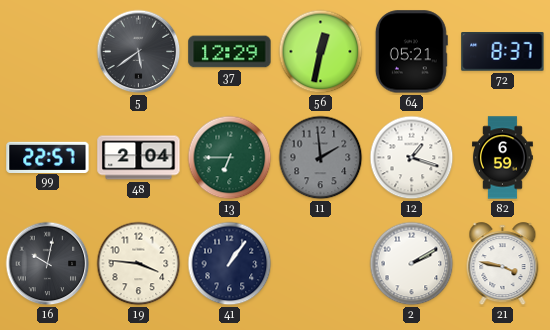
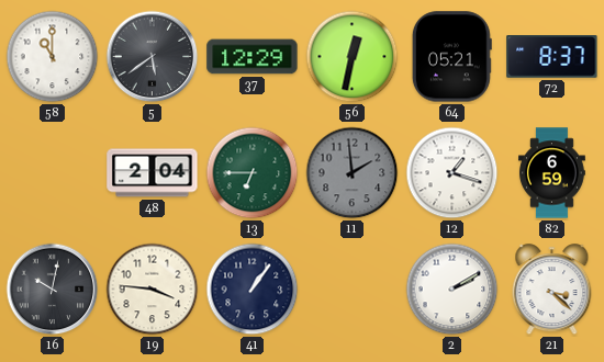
58: none -> 11:00 (53, 57)
99: 22:57 -> none (48, 157)
21: 3:47 -> 3:22 (552, 290)
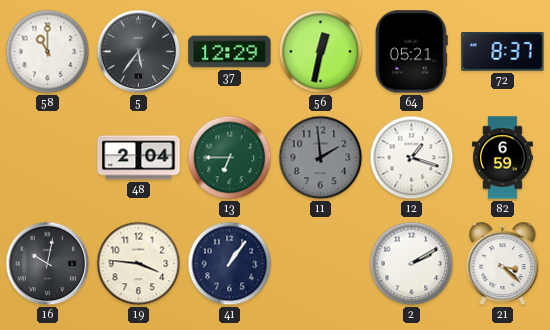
5: 5:39 -> 5:36 (139, 52)
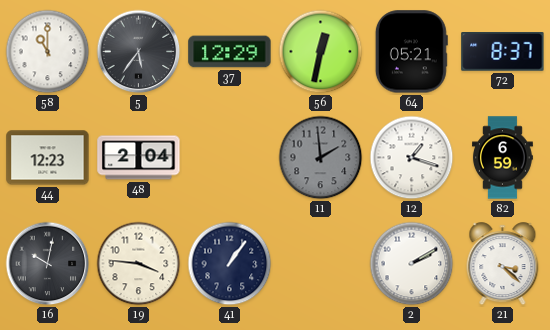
44: none -> 12:23 (48, 158)
13: 6:45 -> none (230, 158)
